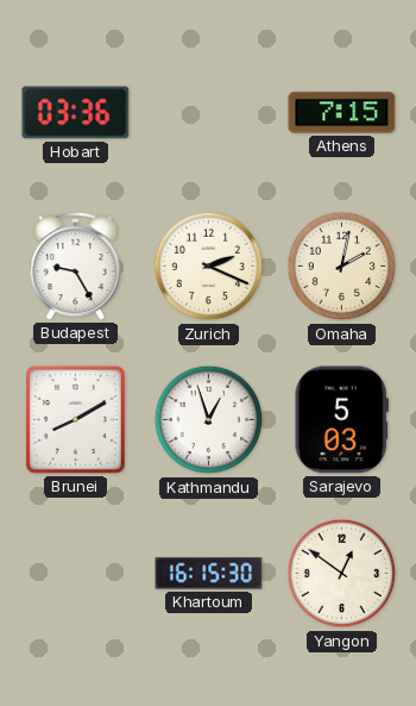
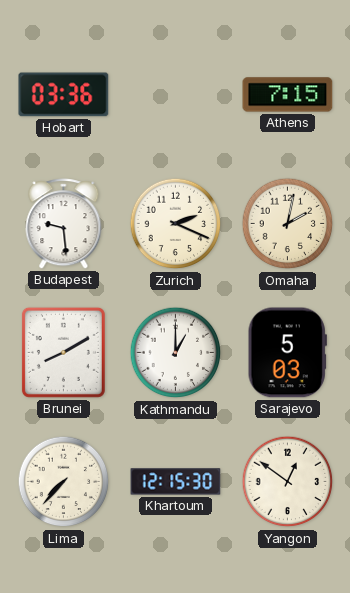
Budapest: 9:25 -> 9:29 (64, 224)
Kathmandu: 12:57 -> 1:00 (176, 353)
Lima: none -> 7:37 (64, 482)
Khartoum: 16:15 -> 12:15 (176, 482)
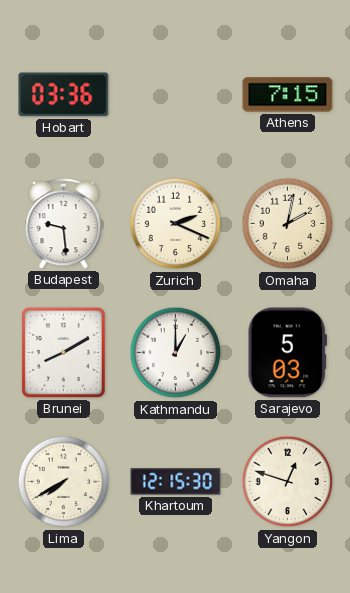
Lima: 7:37 -> 7:40 (64, 482)
Yangon: 12:51 -> 12:48 (288, 482)
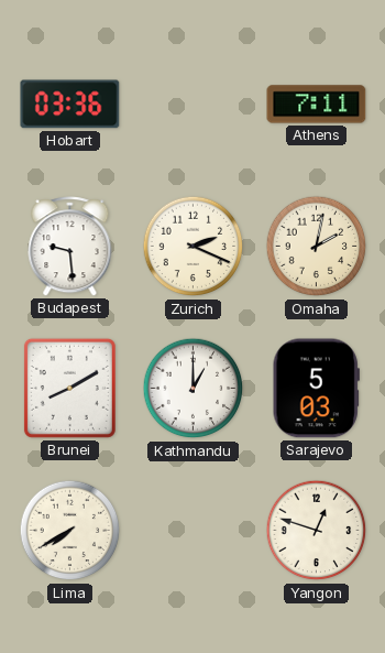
Athens: 7:15 -> 7:11 (317, 105)
Khartoum: 12:15 -> none (176, 482)
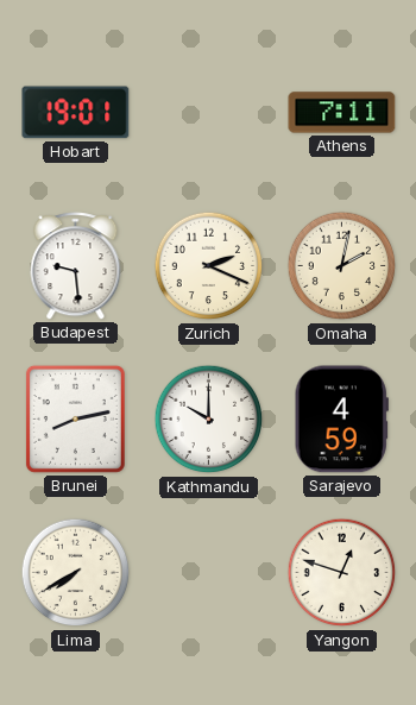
Hobart: 03:36 -> 19:01 (76, 113)
Brunei: 8:10 -> 8:13 (75, 418)
Kathmandu: 1:00 -> 10:00 (209, 420)
Sarajevo: 5:03 -> 4:59 (341, 420)
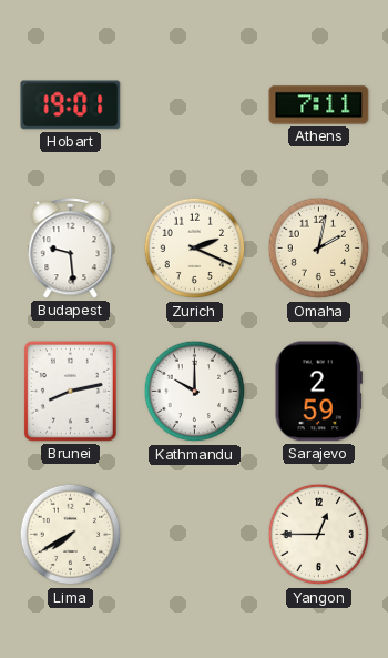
Sarajevo: 4:59 -> 2:59 (318, 392)
Yangon: 12:48 -> 12:45 (319, 535)
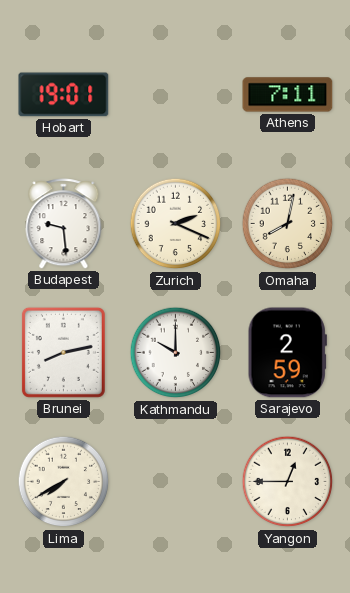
Omaha: 2:02 -> 8:02 (288, 224)
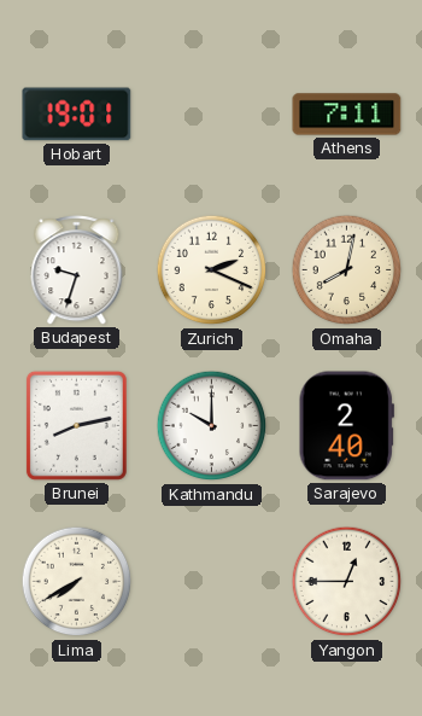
Budapest: 9:29 -> 9:33 (77, 270)
Sarajevo: 2:59 -> 2:40 (346, 426)
